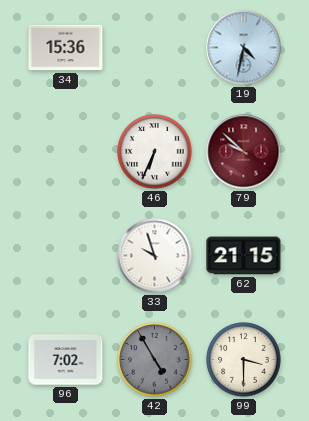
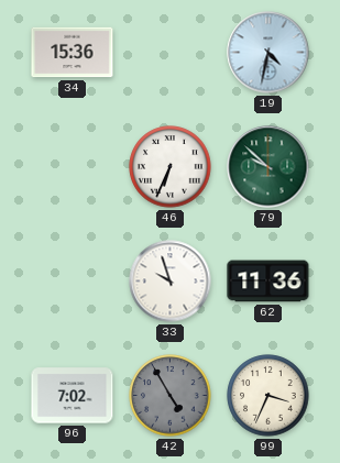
79 dial: burgundy -> green (268, 167)
62: 21:15 -> 11:36 (268, 282)
99: 3:30 -> 3:34 (268, 396)
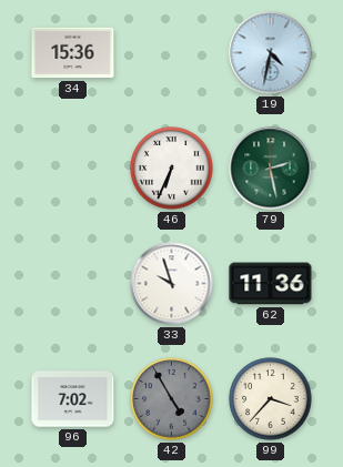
79: 9:52 -> 2:28 (271, 169)
99: 3:34 -> 3:37 (271, 399)
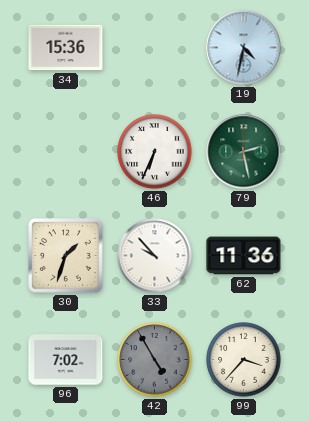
30: none -> 1:33 (66, 256)
33: 9:57 -> 9:53 (155, 256)
